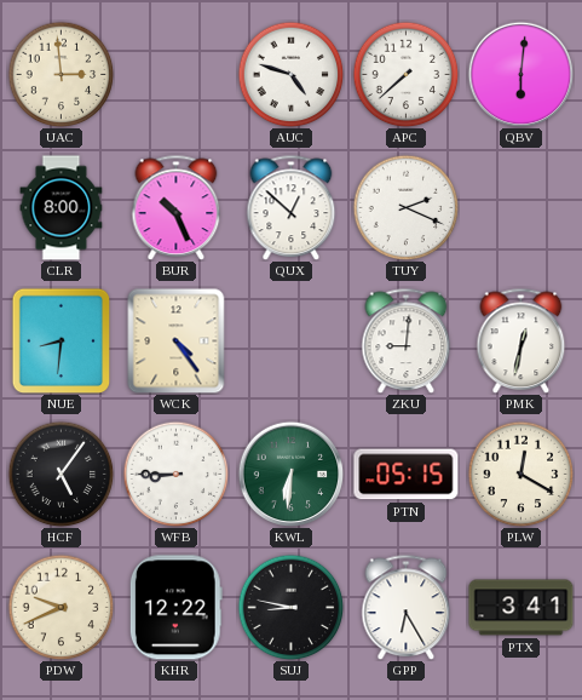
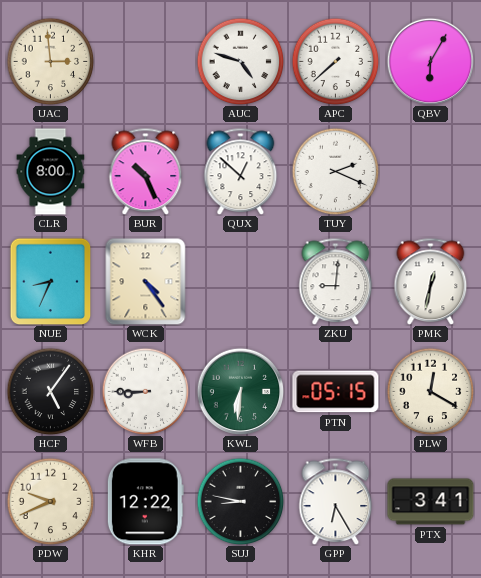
QBV: 6:01 -> 6:05 (430, 61)
NUE: 8:31 -> 8:34 (51, 281)
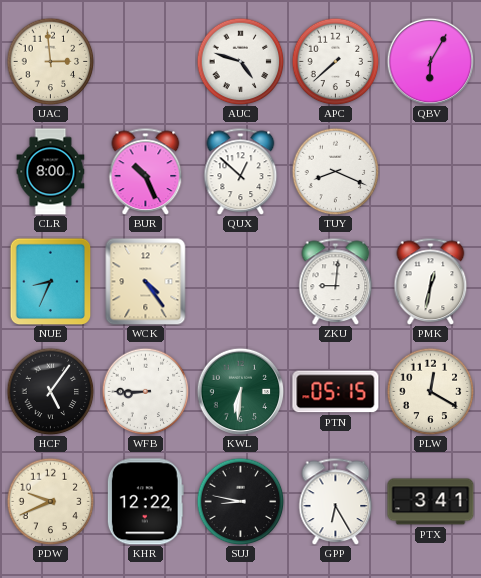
TUY: 2:19 -> 8:19 (335, 171)
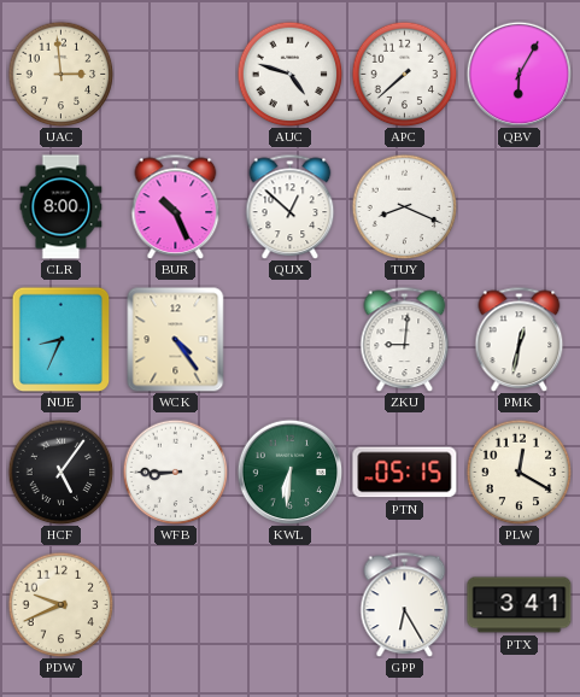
KHR: 12:22 -> none (145, 502)
SUJ: 8:47 -> none (240, 501)
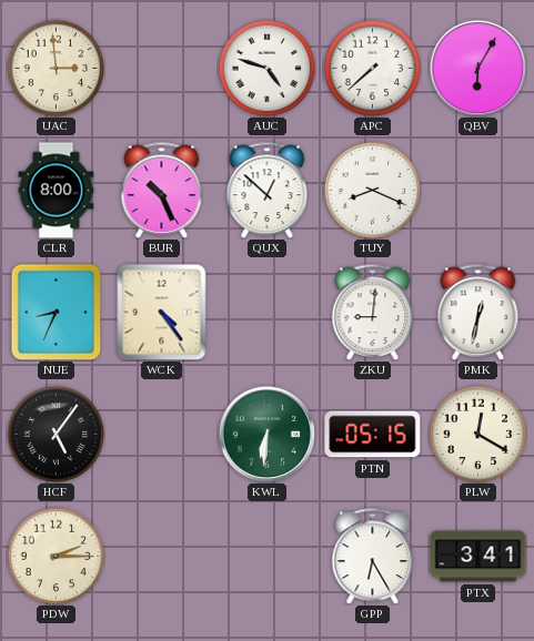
WFB: 8:45 -> none (175, 471)
PDW: 9:41 -> 2:15 (56, 556)
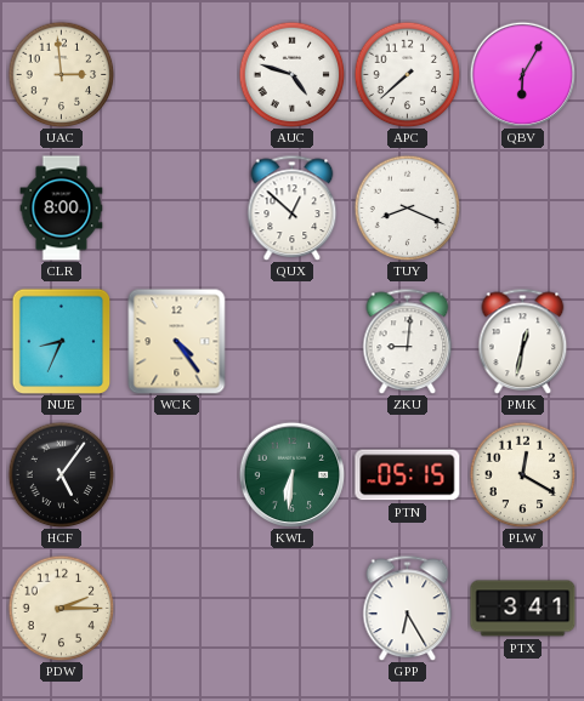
BUR: 10:26 -> none (162, 190)
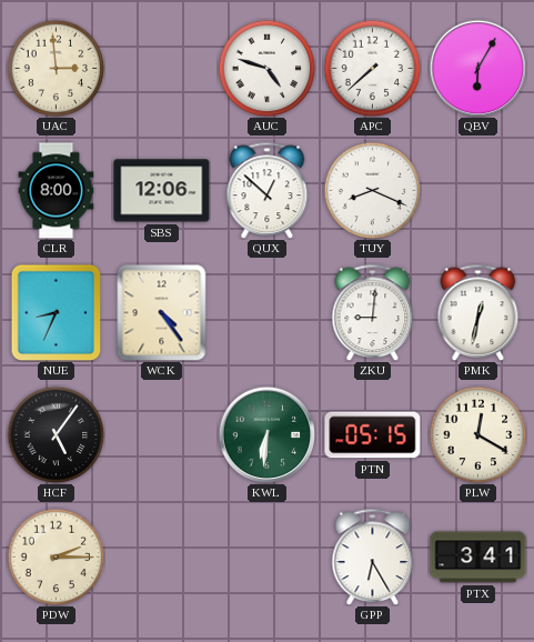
SBS: none -> 12:06 (162, 191)
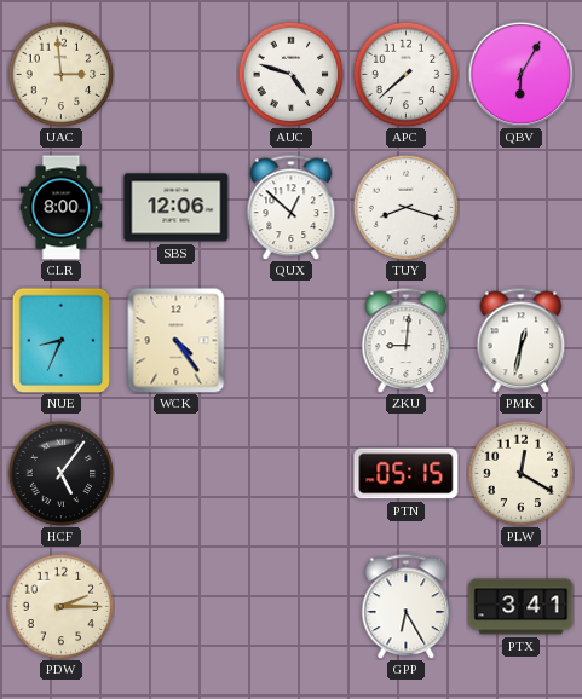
TUY: 8:19 -> 8:18 (405, 207)
KWL: 6:31 -> none (266, 434)
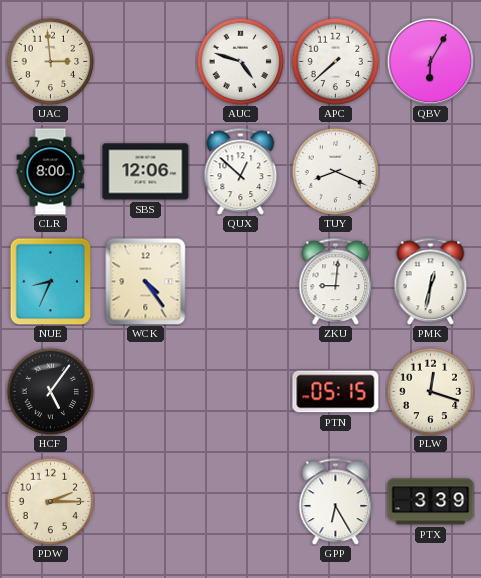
TUY: 8:18 -> 8:19 (335, 171)
PLW: 12:20 -> 12:18 (430, 391)
PTX: 3:41 -> 3:39 (431, 502)
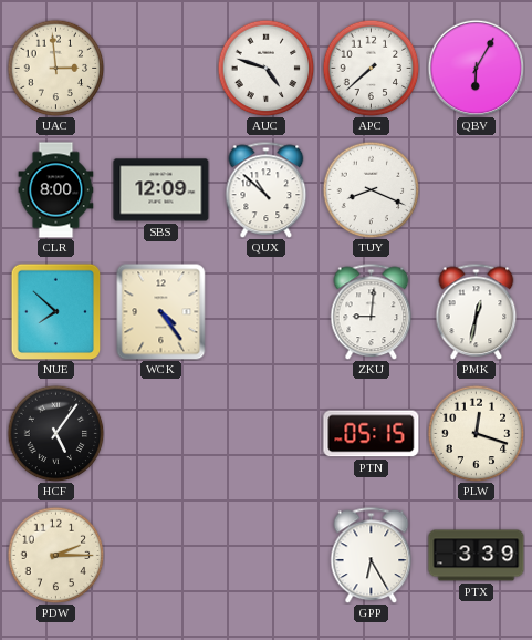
SBS: 12:06 -> 12:09 (161, 190)
QUX: 12:52 -> 10:52 (267, 189)
NUE: 8:34 -> 7:52 (56, 311)
